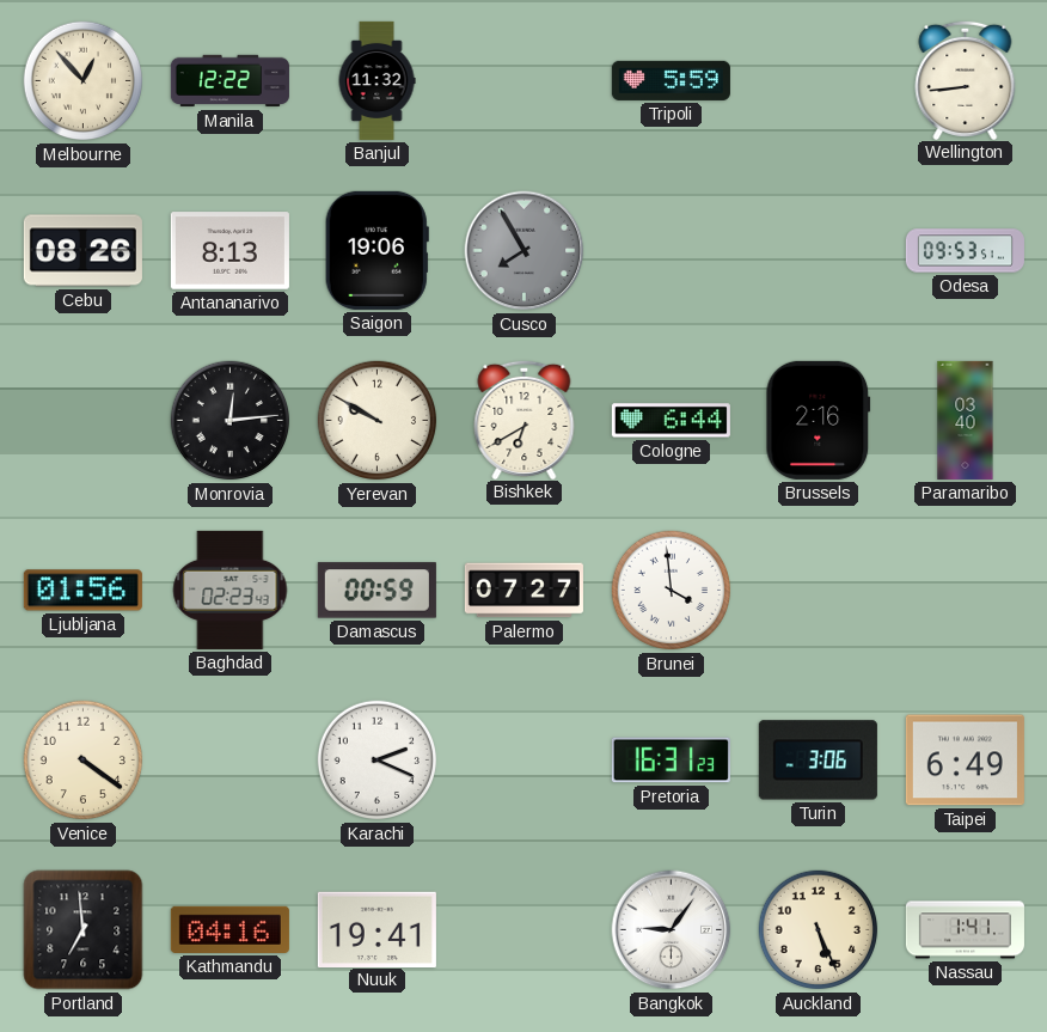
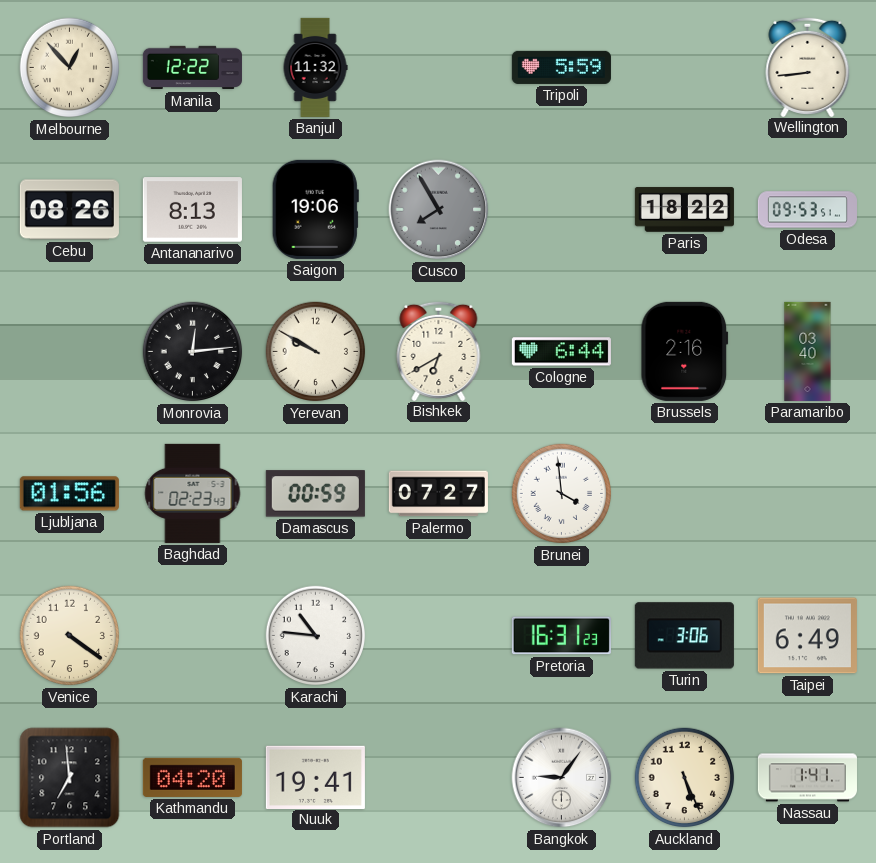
Paris: none -> 18:22 (684, 210)
Karachi: 2:19 -> 10:46 (316, 636)
Kathmandu: 04:16 -> 04:20 (192, 777)
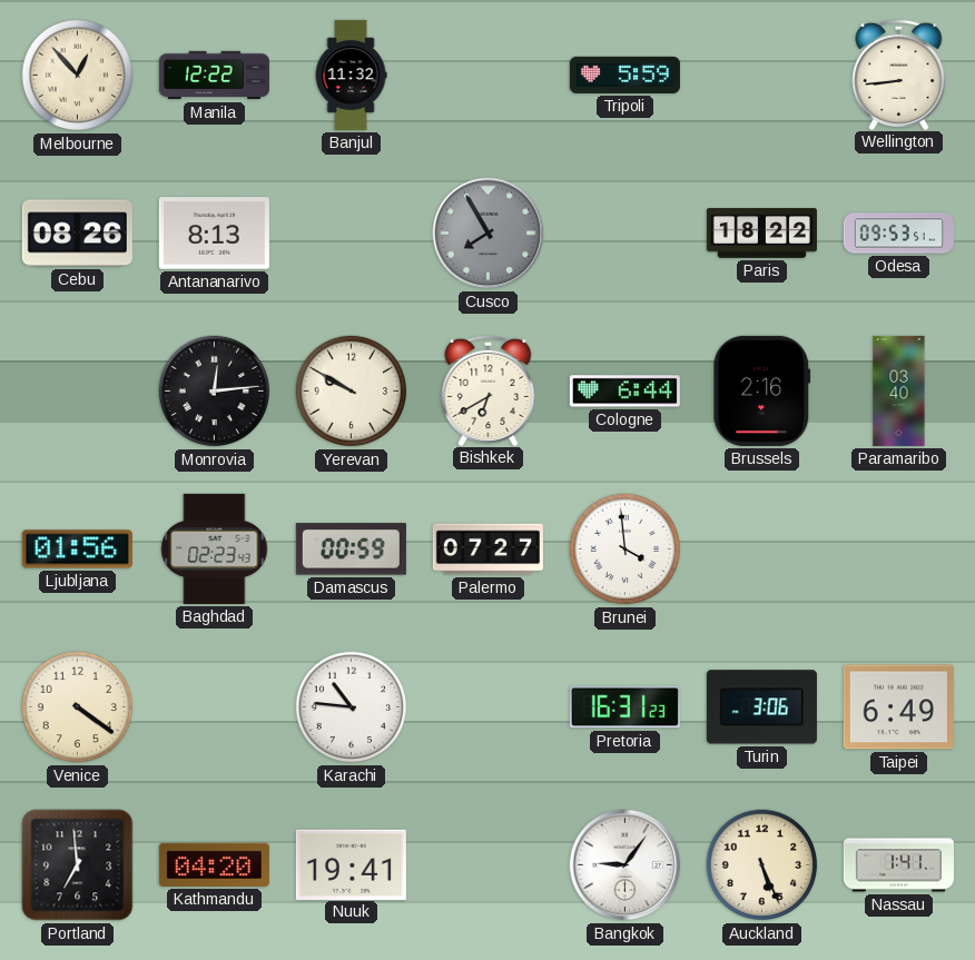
Saigon: 19:06 -> none (315, 209)
